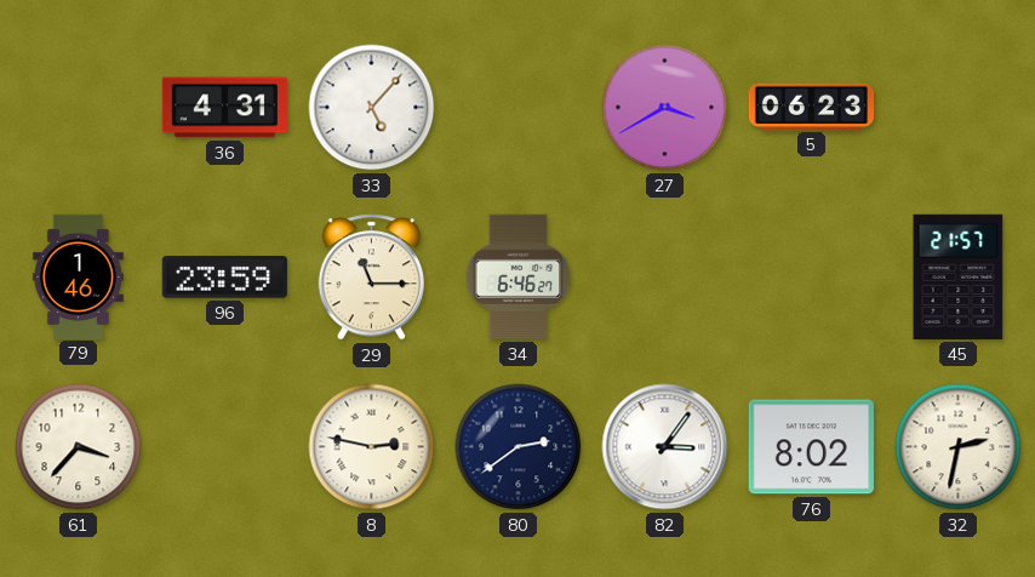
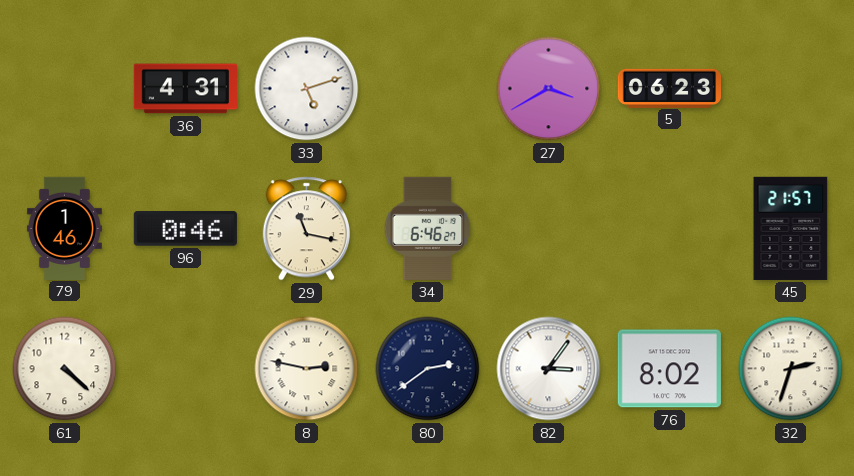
33: 5:07 -> 5:12 (307, 89)
96: 23:59 -> 0:46 (185, 229)
29: 11:15 -> 11:17 (306, 229)
61: 3:37 -> 4:22 (65, 369)
32: 2:32 -> 2:33 (791, 369)
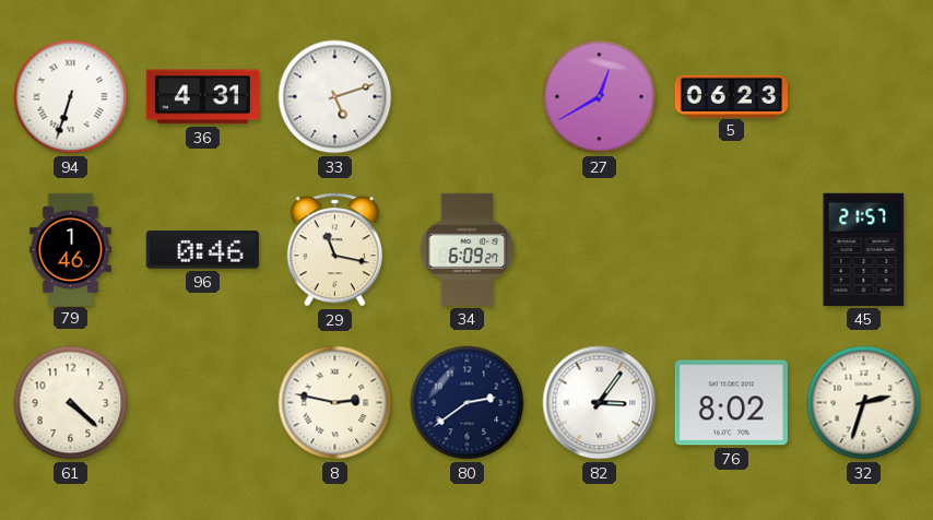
94: none -> 6:33 (71, 97)
27: 3:40 -> 12:40 (600, 97)
34: 6:46 -> 6:09 (468, 249)
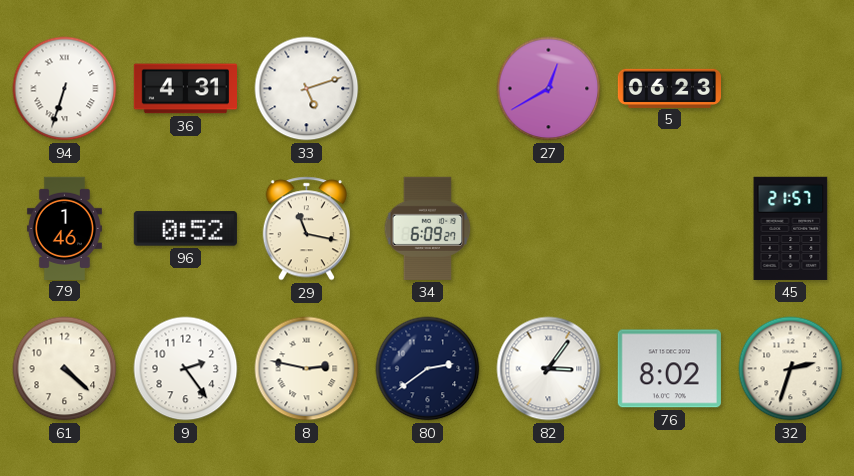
96: 0:46 -> 0:52 (185, 229)
9: none -> 2:24 (186, 369)
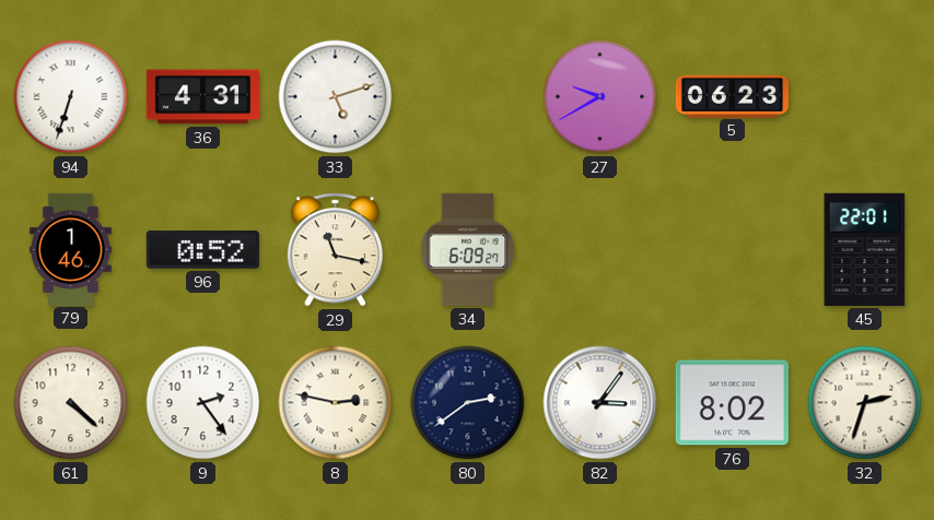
27: 12:40 -> 9:40 (600, 97)
45: 21:57 -> 22:01 (865, 249)
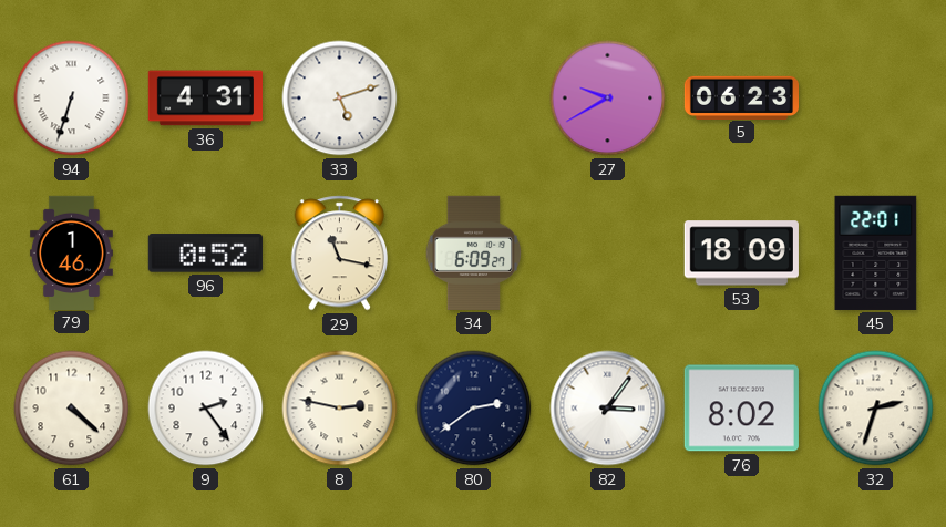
53: none -> 18:09 (741, 254)
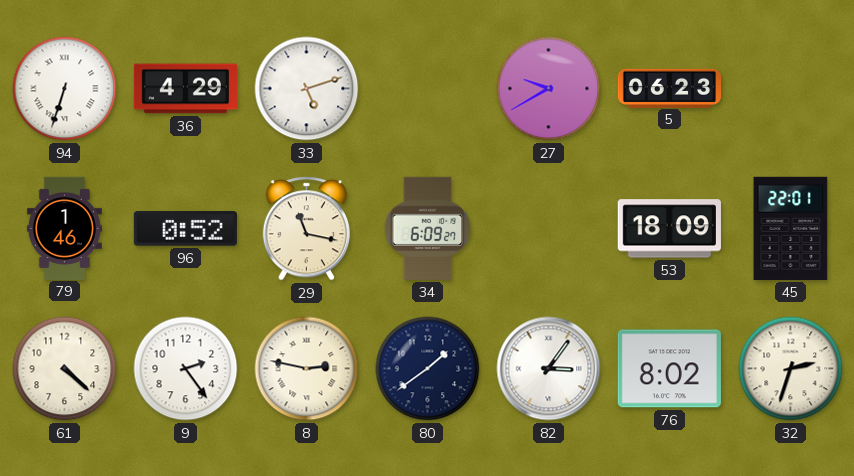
36: 4:31 -> 4:29 (185, 89)
80: 2:39 -> 1:39 (428, 369)
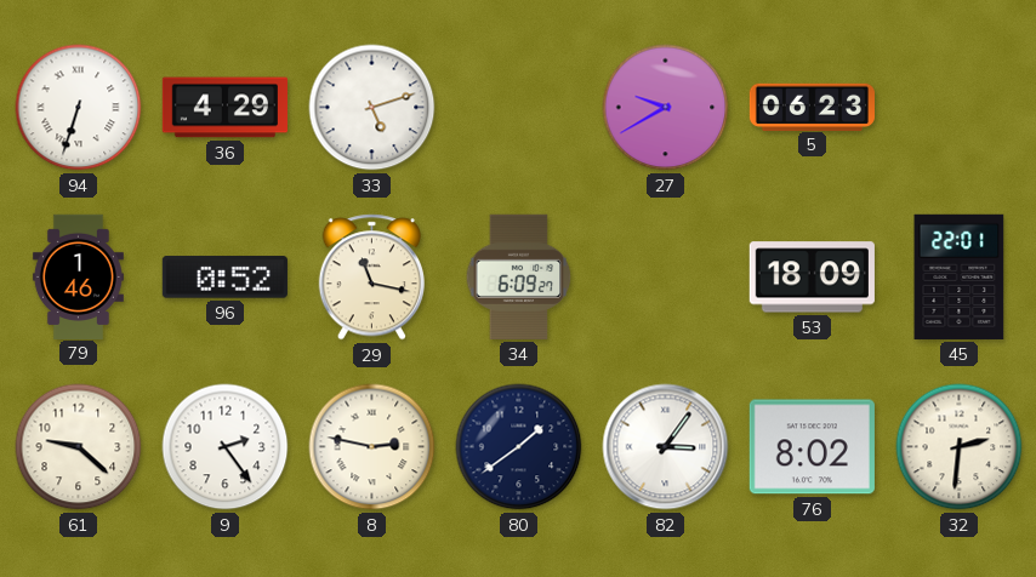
61: 4:22 -> 9:22 (79, 447)
32: 2:33 -> 2:31 (960, 447)
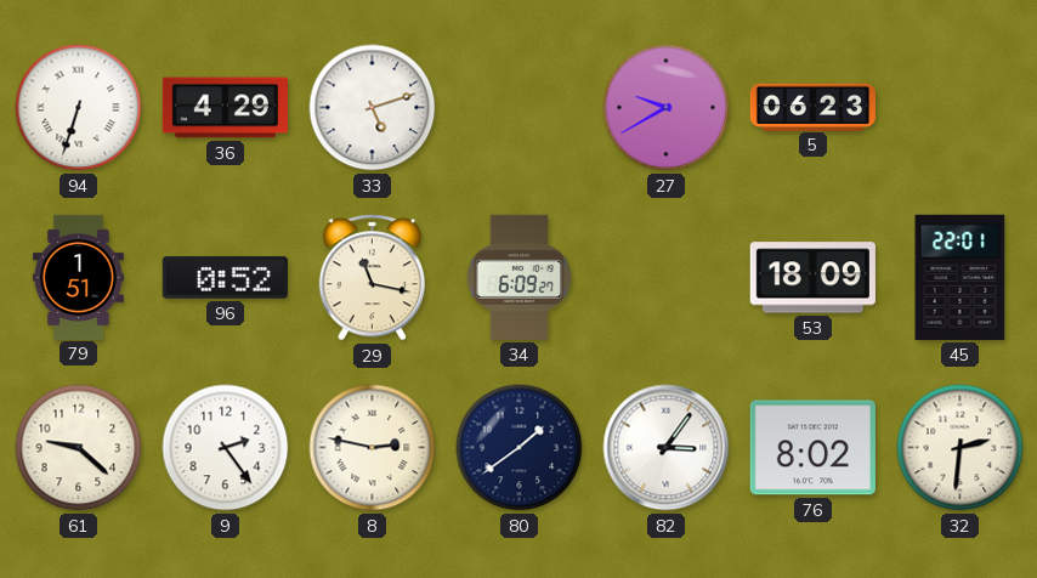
79: 1:46 -> 1:51 (78, 277)
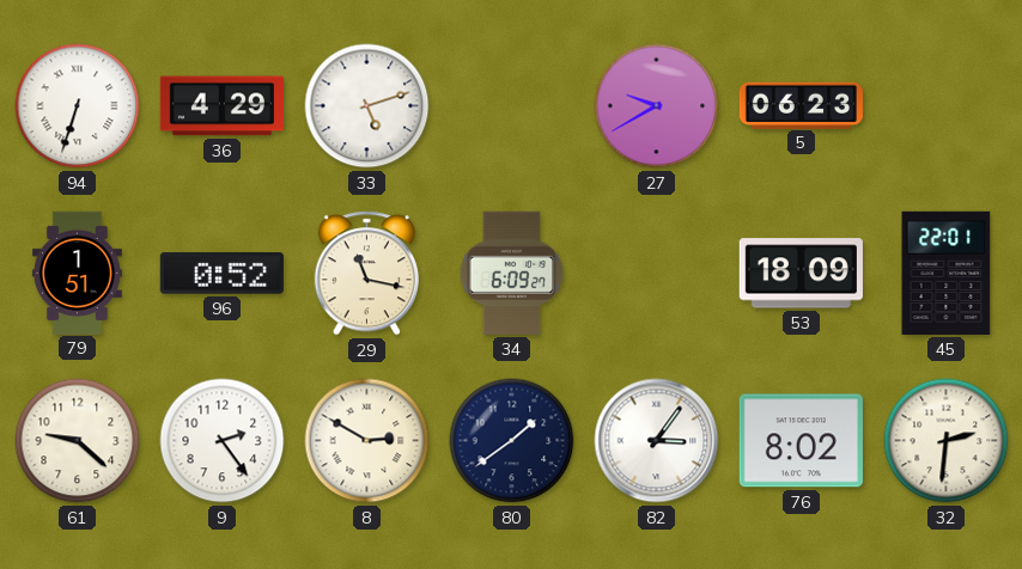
8: 2:47 -> 2:50 (367, 441)
